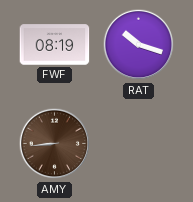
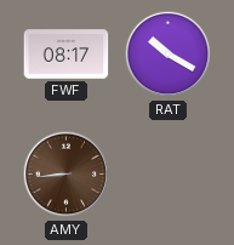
FWF: 08:19 -> 08:17 (67, 55)
RAT: 10:18 -> 10:20 (169, 55)
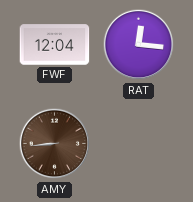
FWF: 08:17 -> 12:04 (55, 45)
RAT: 10:20 -> 12:16 (139, 45)
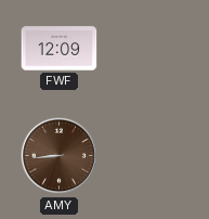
FWF: 12:04 -> 12:09 (60, 49)
RAT: 12:16 -> none (139, 45)
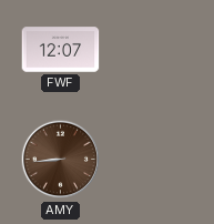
FWF: 12:09 -> 12:07 (61, 50)
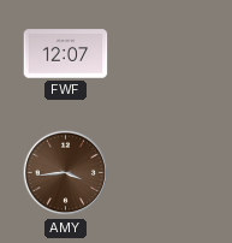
AMY: 8:44 -> 3:44 (66, 173)
